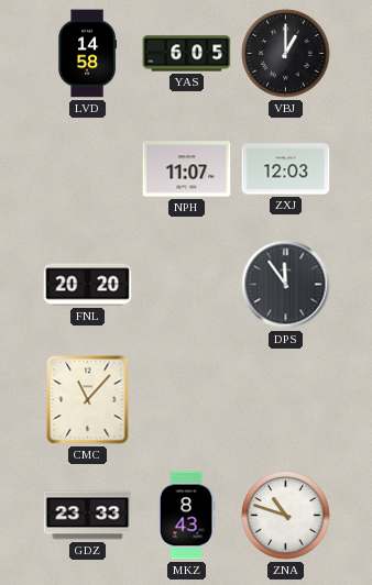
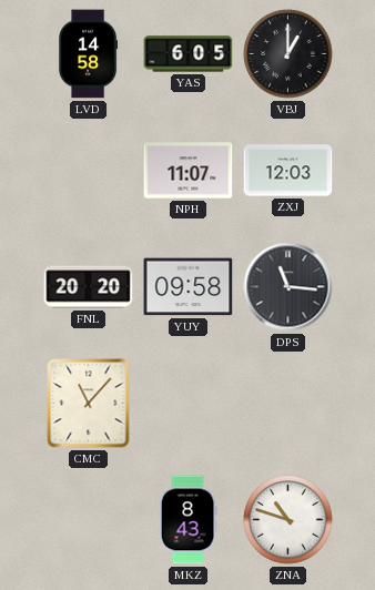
YUY: none -> 09:58 (189, 287)
DPS: 11:54 -> 11:16 (288, 287)
GDZ: 23:33 -> none (88, 516)
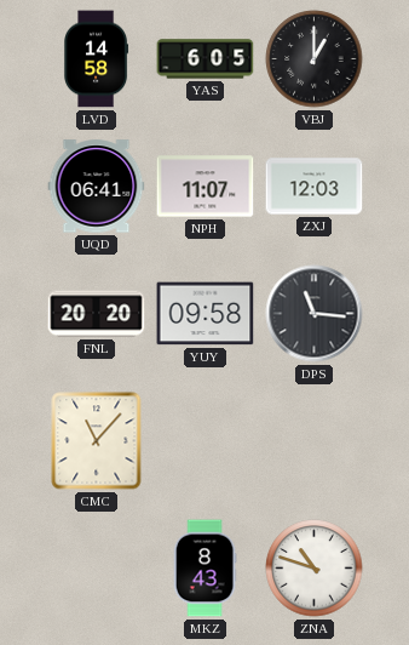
UQD: none -> 06:41 (97, 187)
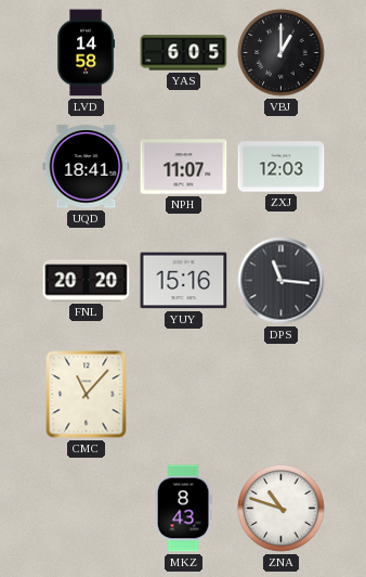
UQD: 06:41 -> 18:41 (87, 167)
YUY: 09:58 -> 15:16 (184, 281)
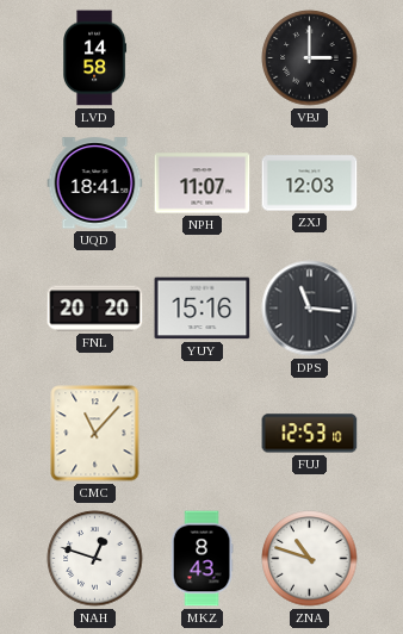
YAS: 6:05 -> none (184, 53)
VBJ: 1:00 -> 3:00 (310, 58)
FUJ: none -> 12:53 (310, 434)
NAH: none -> 12:48 (95, 559)
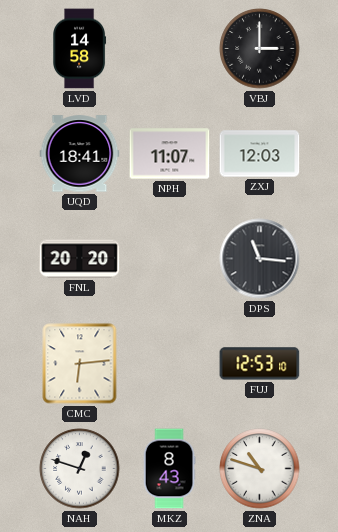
YUY: 15:16 -> none (203, 309)
CMC: 11:07 -> 6:14 (80, 364)
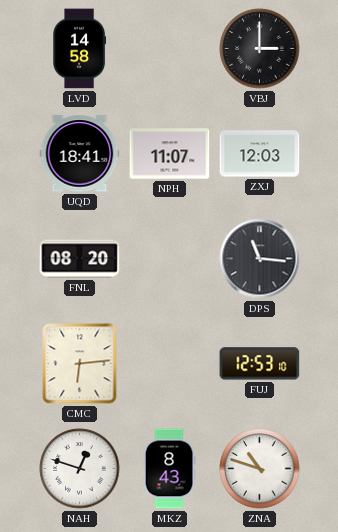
FNL: 20:20 -> 08:20 (80, 259)
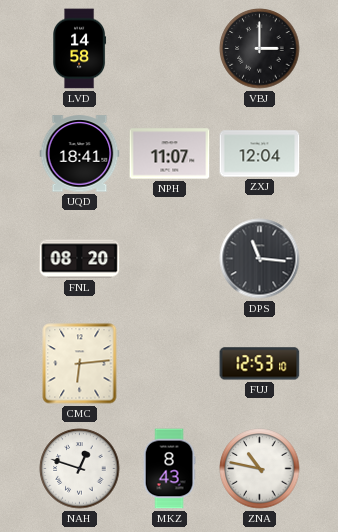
ZXJ: 12:03 -> 12:04 (260, 154)
ZNA: 10:48 -> 10:47 (260, 469)
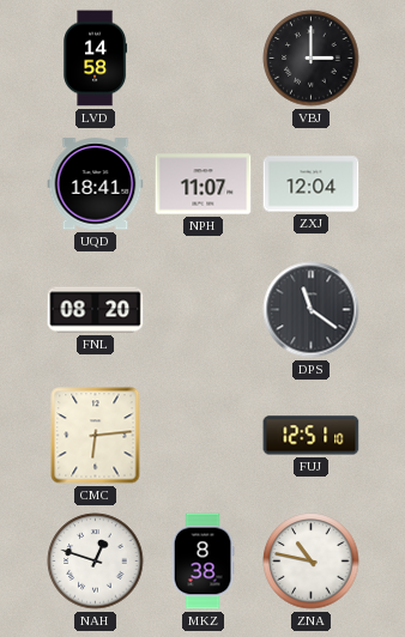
DPS: 11:16 -> 11:21 (312, 310)
FUJ: 12:53 -> 12:51 (312, 436)
MKZ: 8:43 -> 8:38 (202, 562)
